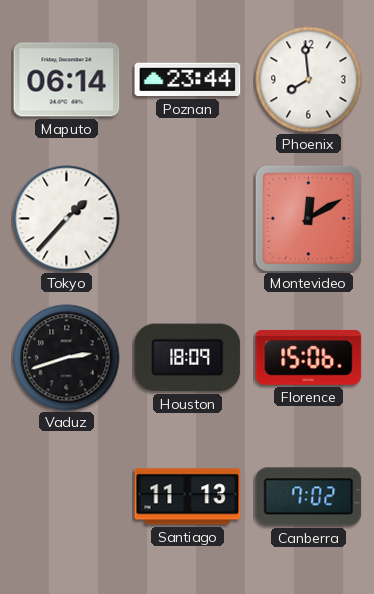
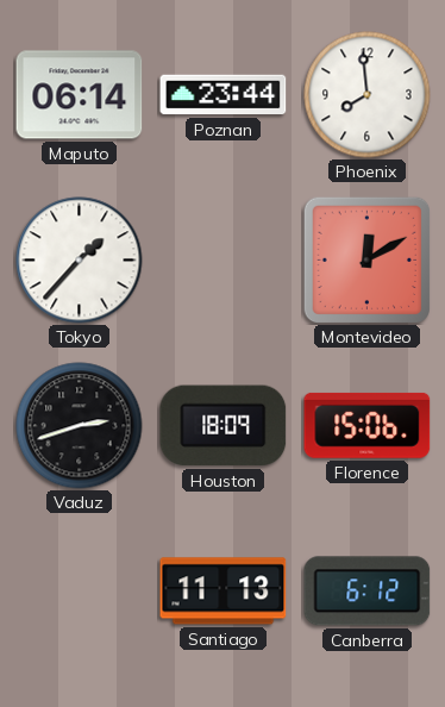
Canberra: 7:02 -> 6:12 (368, 592)
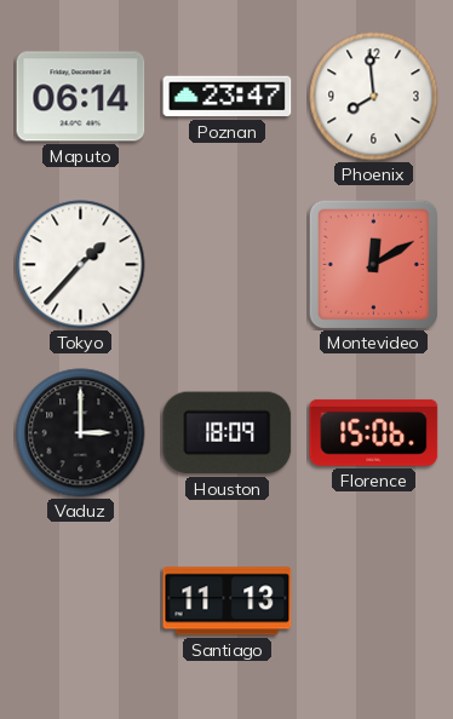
Poznan: 23:44 -> 23:47 (228, 97)
Vaduz: 2:42 -> 3:00 (81, 433)
Canberra: 6:12 -> none (368, 592)
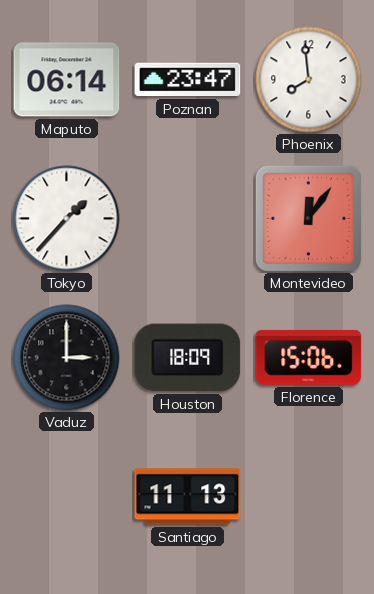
Montevideo: 12:10 -> 12:06 (308, 218)
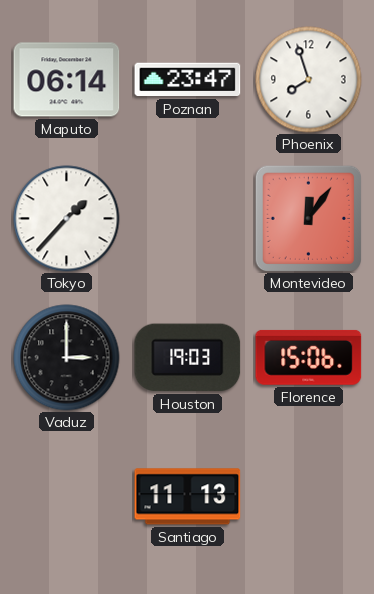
Phoenix: 7:59 -> 7:57 (309, 80)
Houston: 18:09 -> 19:03 (188, 358)
